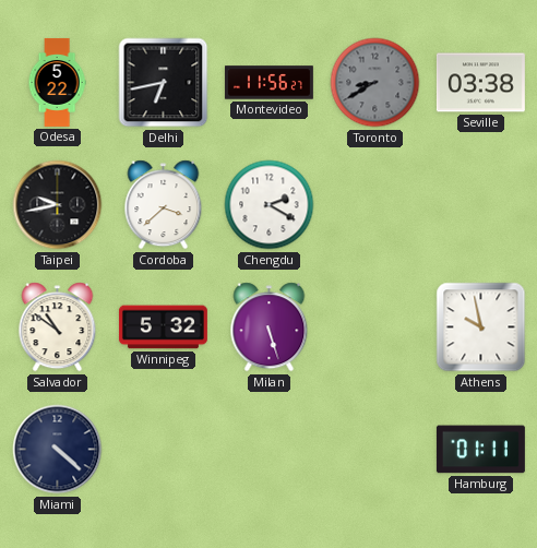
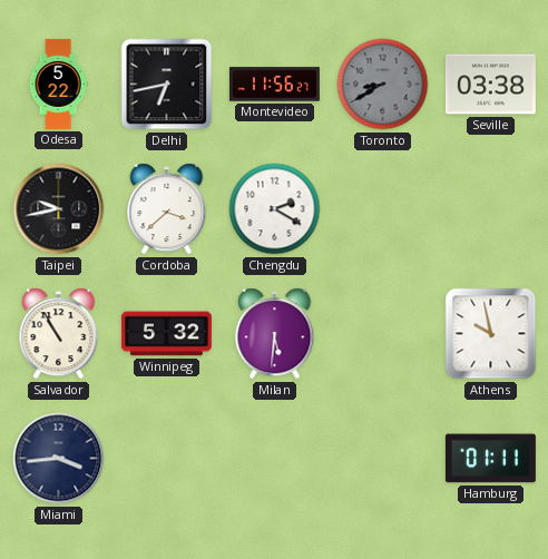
Salvador: 10:51 -> 10:55 (59, 334)
Milan: 5:27 -> 5:31 (275, 334)
Miami: 4:22 -> 3:44 (59, 459)
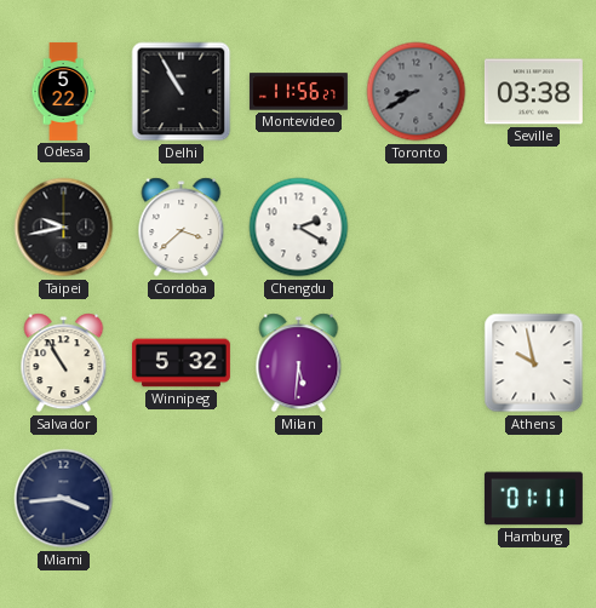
Delhi: 6:43 -> 10:55 (182, 92)
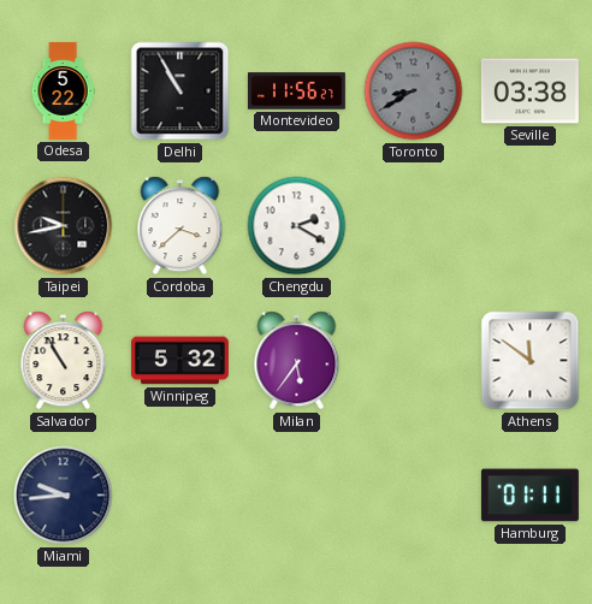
Milan: 5:31 -> 5:36 (297, 361)
Athens: 9:58 -> 11:51 (531, 361)
Miami: 3:44 -> 9:44 (64, 496)
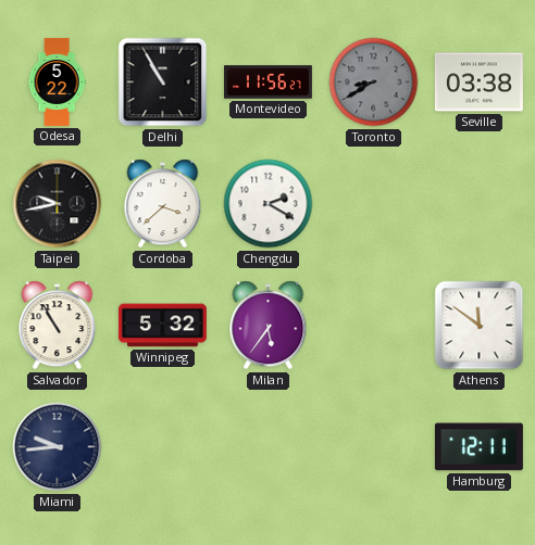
Hamburg: 01:11 -> 12:11 (478, 447)
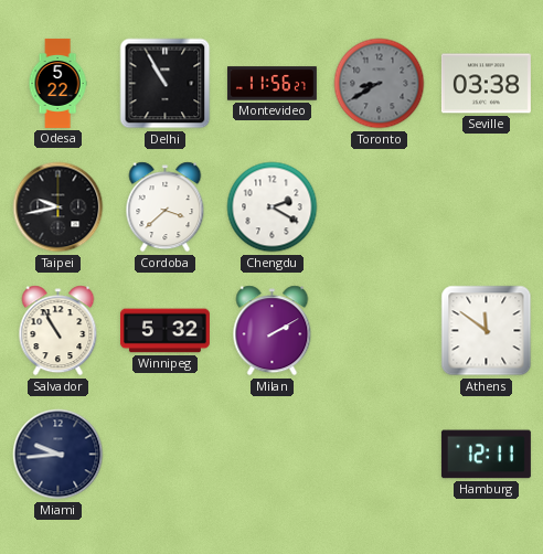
Milan: 5:36 -> 2:10 (273, 331)
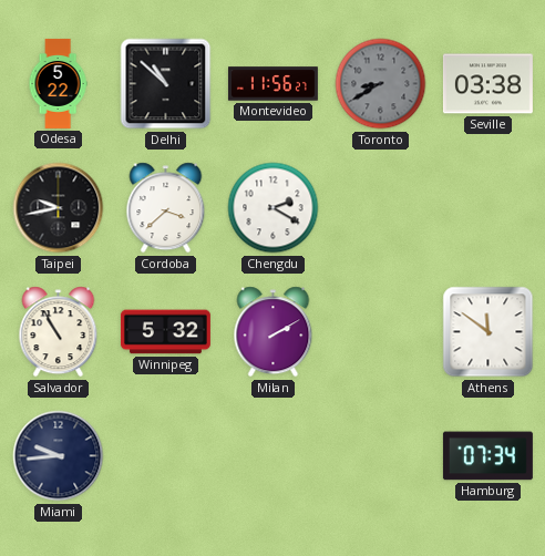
Delhi: 10:55 -> 10:52 (166, 84)
Hamburg: 12:11 -> 07:34 (487, 456)
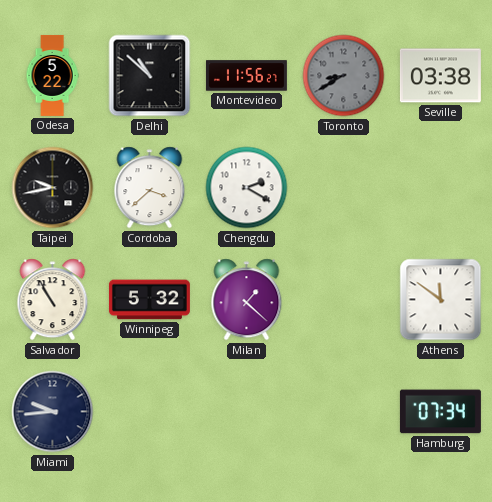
Milan: 2:10 -> 1:22 (247, 300)
